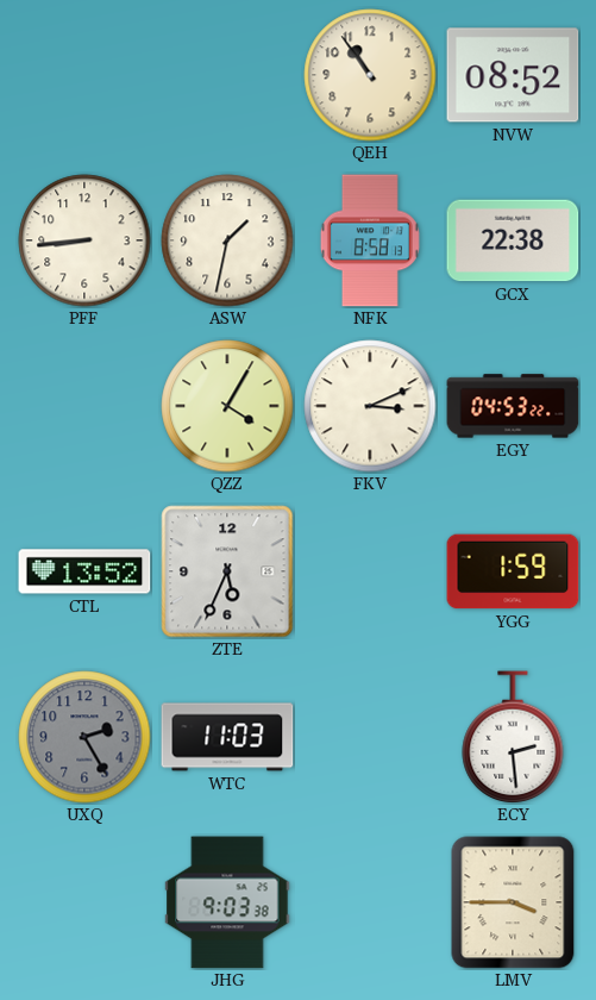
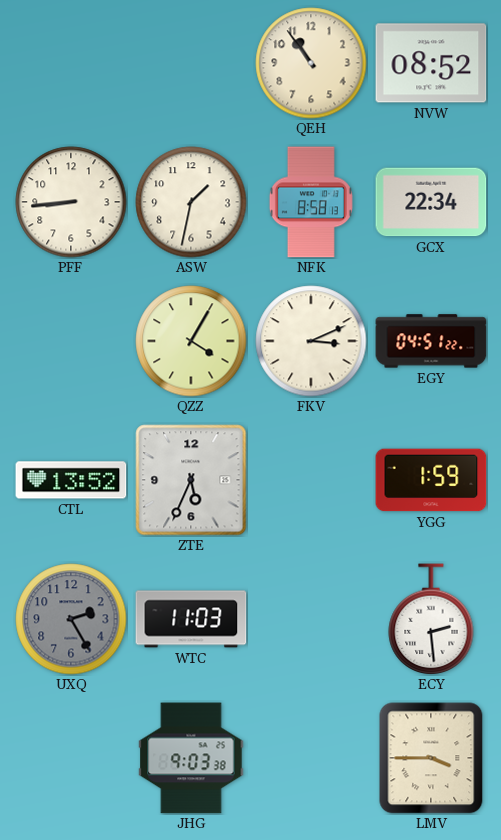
GCX: 22:38 -> 22:34 (431, 202)
EGY: 04:53 -> 04:51 (431, 341)
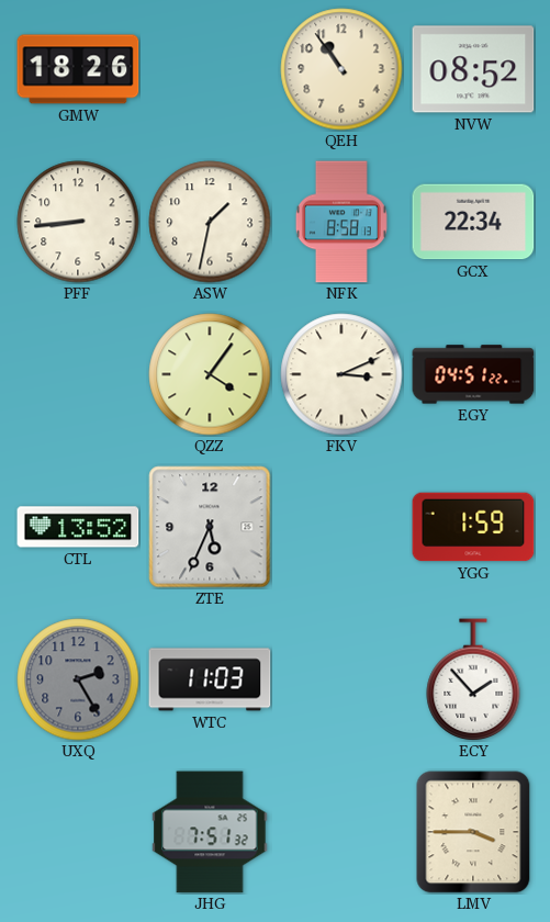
GMW: none -> 18:26 (78, 69)
QZZ: 4:05 -> 4:06 (210, 374)
ECY: 2:29 -> 1:53 (473, 679)
JHG: 9:03 -> 7:51 (210, 832)
